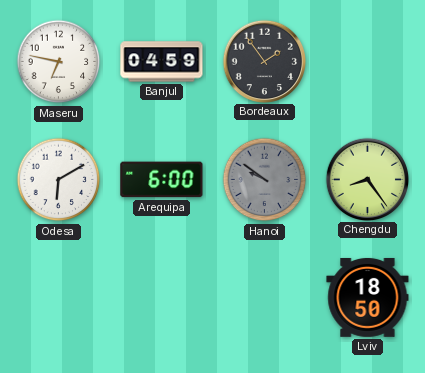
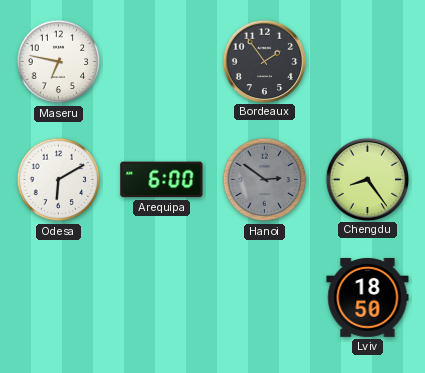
Banjul: 04:59 -> none (162, 62)
Hanoi: 9:51 -> 2:51 (265, 180)
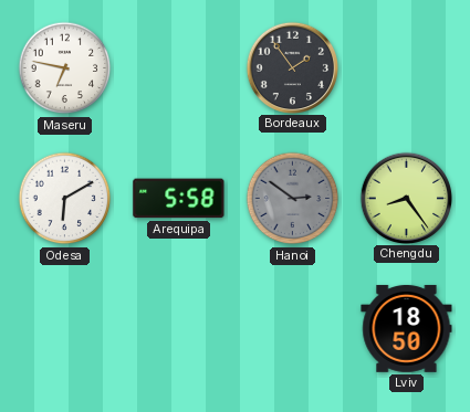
Arequipa: 6:00 -> 5:58 (179, 199)
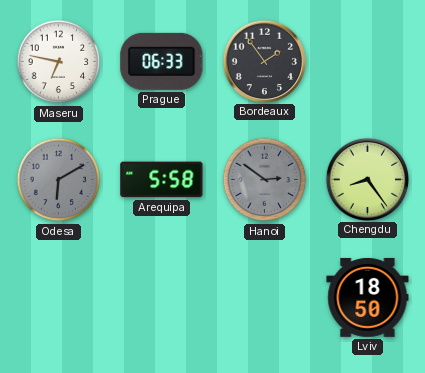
Prague: none -> 06:33 (162, 61)
Odesa dial: white -> grey (59, 180)
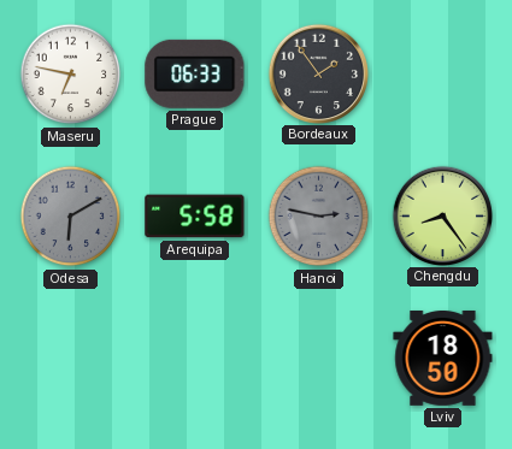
Hanoi: 2:51 -> 2:47 (319, 217)
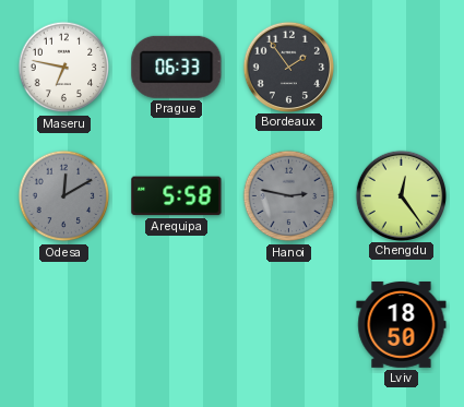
Odesa: 6:10 -> 12:10 (64, 196)
Chengdu: 8:24 -> 12:24 (401, 195)
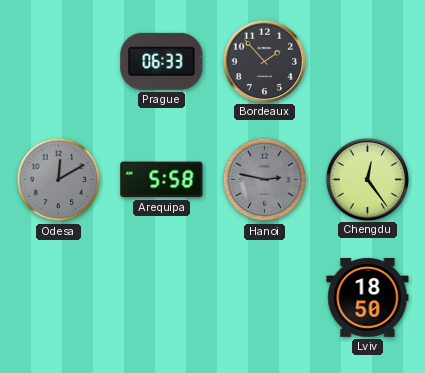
Maseru: 6:47 -> none (64, 68)
Bordeaux: 1:54 -> 1:53 (264, 61)
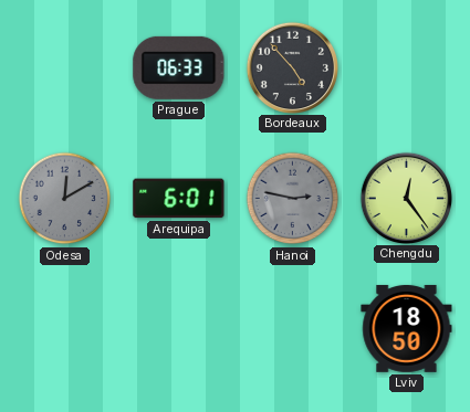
Bordeaux: 1:53 -> 4:53 (292, 67)
Arequipa: 5:58 -> 6:01 (179, 199)
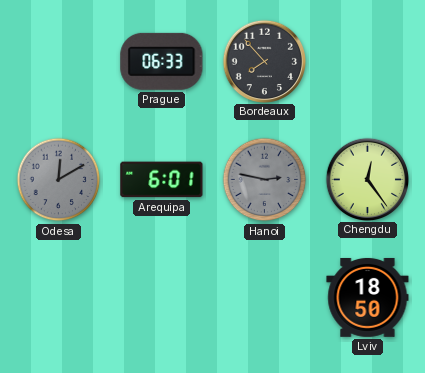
Bordeaux: 4:53 -> 7:53 (264, 61)
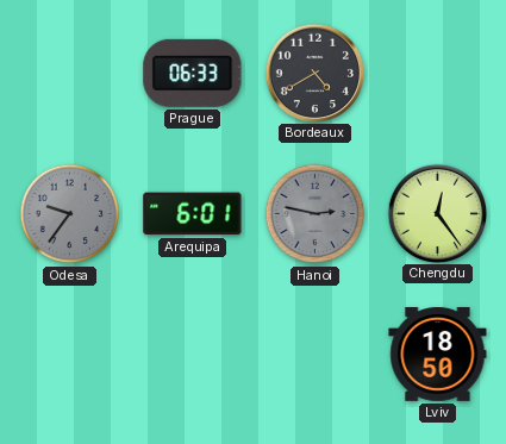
Bordeaux: 7:53 -> 4:40 (314, 73)
Odesa: 12:10 -> 9:36 (70, 214)
